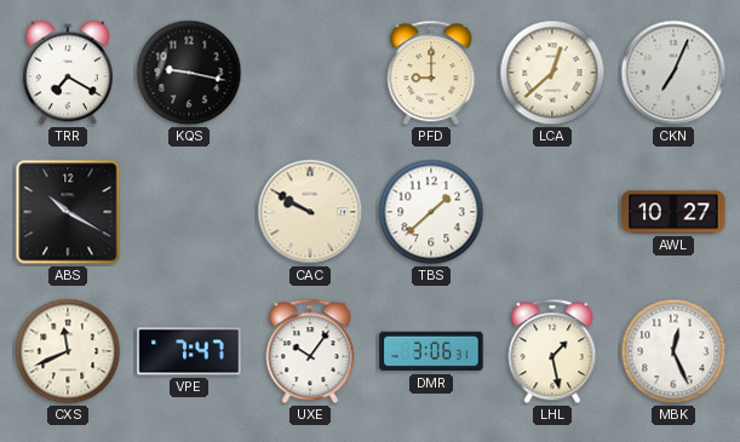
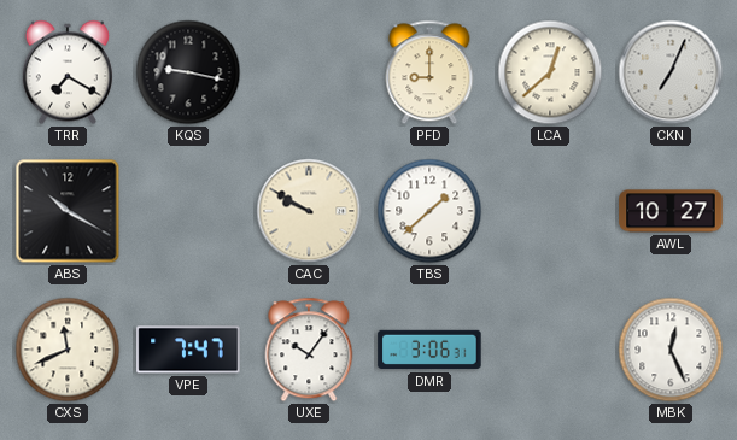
LHL: 1:28 -> none (552, 351)
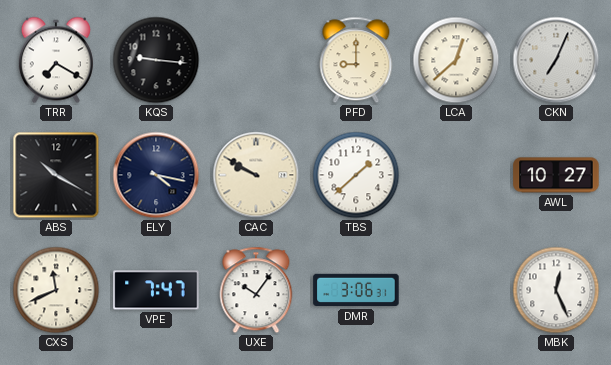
KQS: 9:17 -> 9:16 (156, 60)
ELY: none -> 4:17 (156, 175)
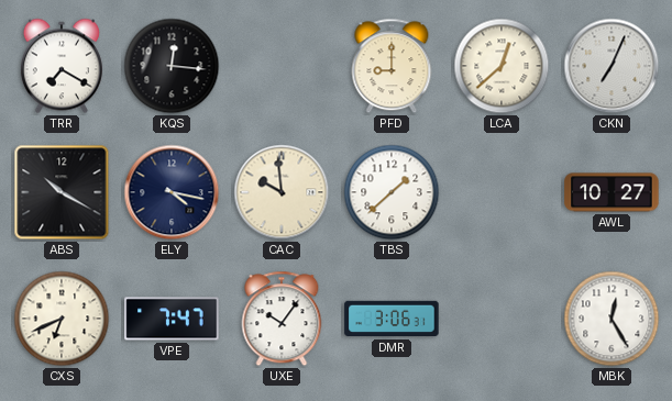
KQS: 9:16 -> 12:16 (172, 66)
CAC: 9:50 -> 9:59 (282, 192)
CXS: 11:41 -> 6:41 (62, 319)
MBK: 12:26 -> 12:25 (612, 319)
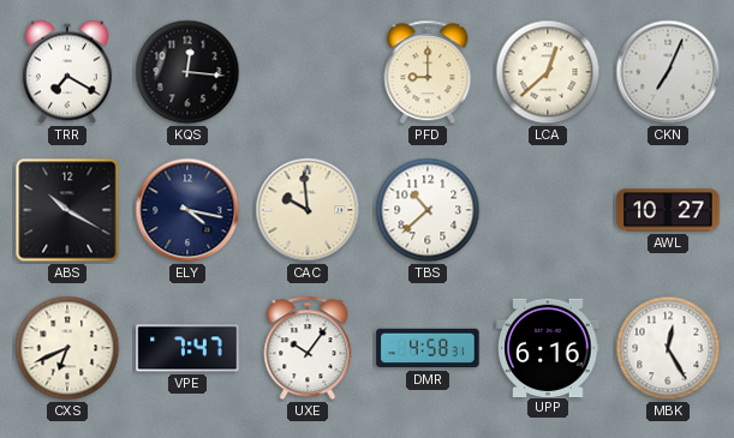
TBS: 1:38 -> 10:38 (428, 210)
DMR: 3:06 -> 4:58 (428, 348)
UPP: none -> 6:16 (548, 347)
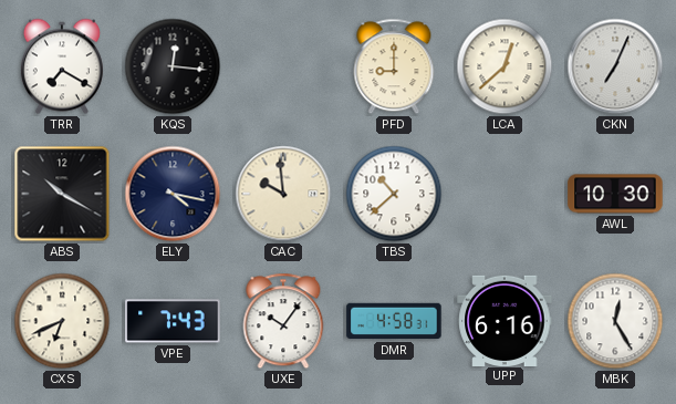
AWL: 10:27 -> 10:30 (615, 194)
VPE: 7:47 -> 7:43 (173, 321)
